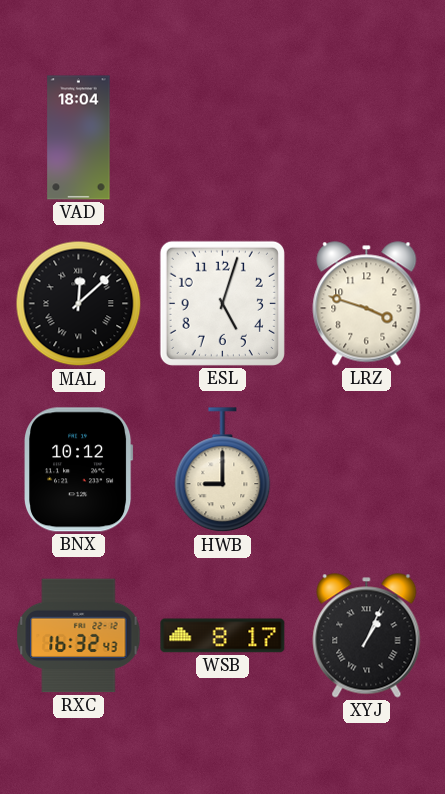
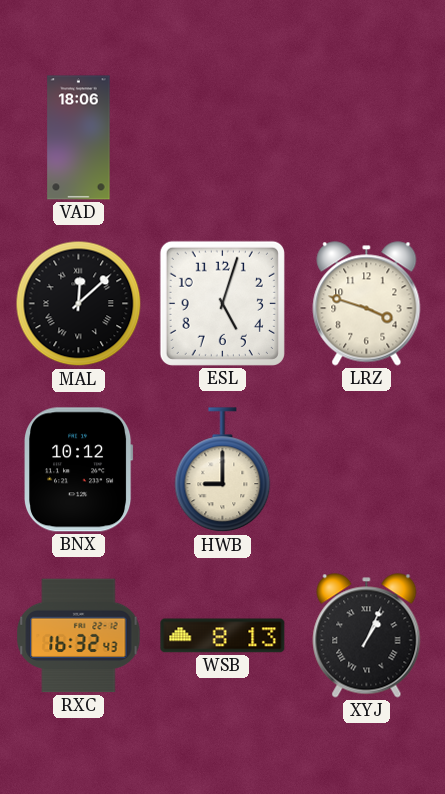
VAD: 18:04 -> 18:06 (79, 138)
WSB: 8:17 -> 8:13 (223, 636)
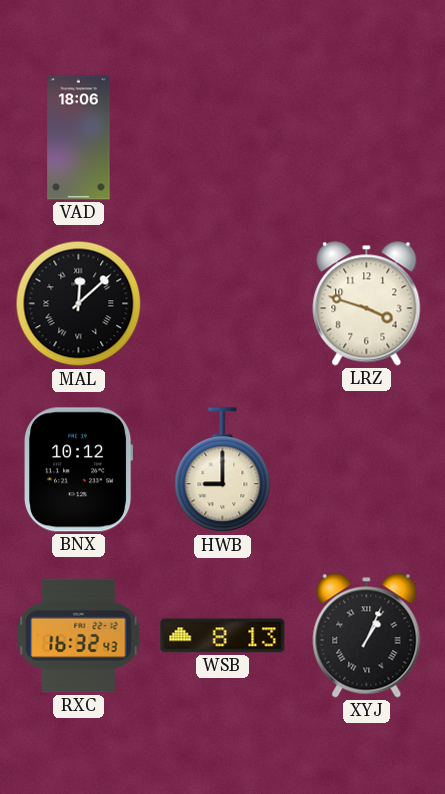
ESL: 5:03 -> none (222, 303)
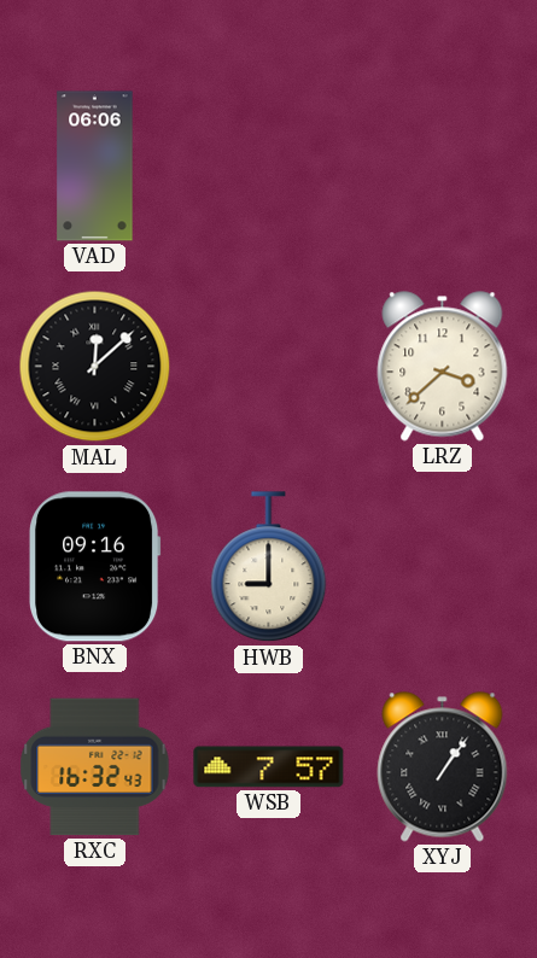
VAD: 18:06 -> 06:06 (95, 167)
LRZ: 3:48 -> 3:38 (443, 367)
BNX: 10:12 -> 09:16 (95, 567)
WSB: 8:13 -> 7:57 (269, 767)
XYJ: 1:04 -> 1:06 (443, 767)
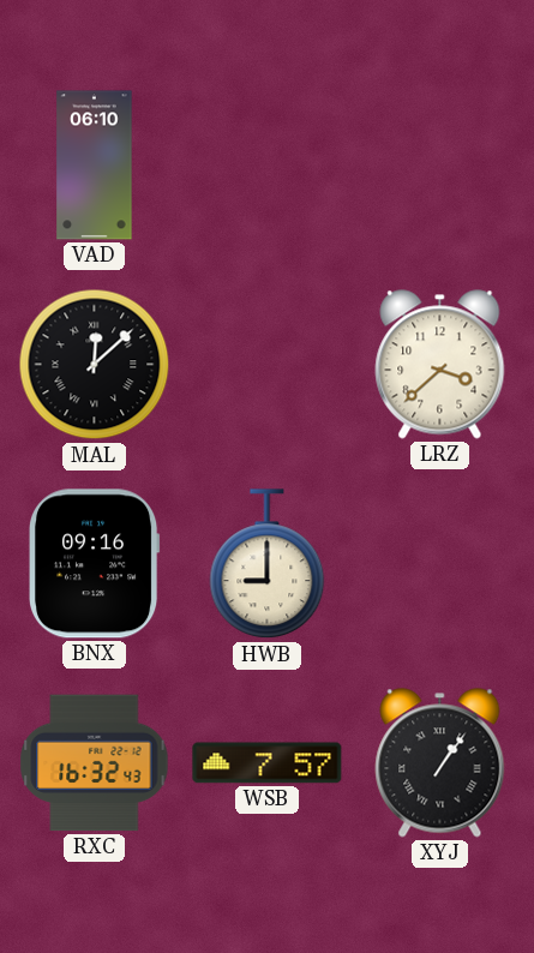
VAD: 06:06 -> 06:10 (95, 166)
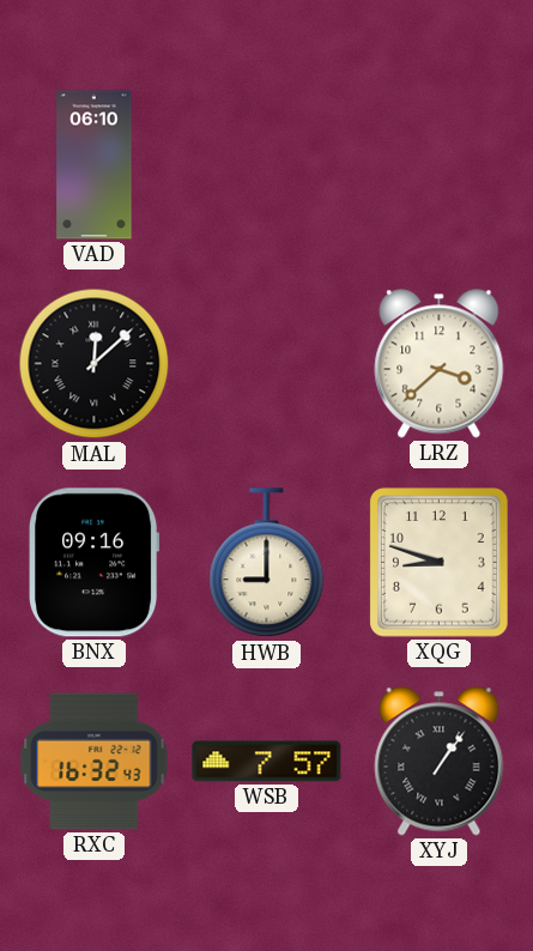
XQG: none -> 8:48 (440, 563)
